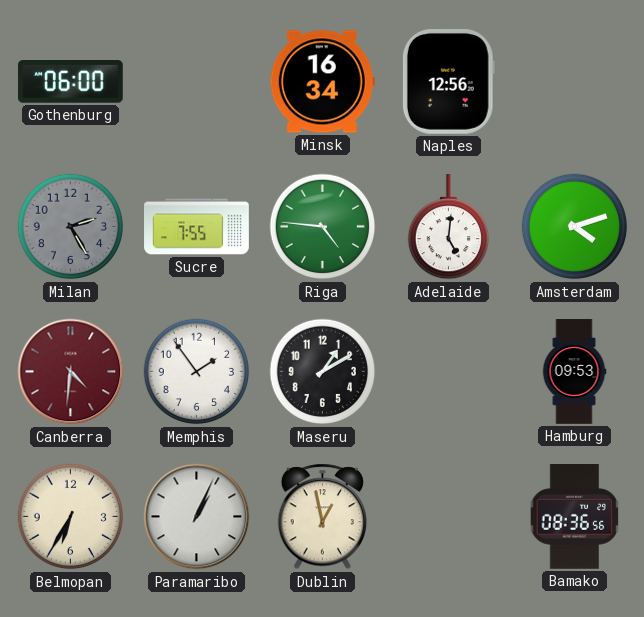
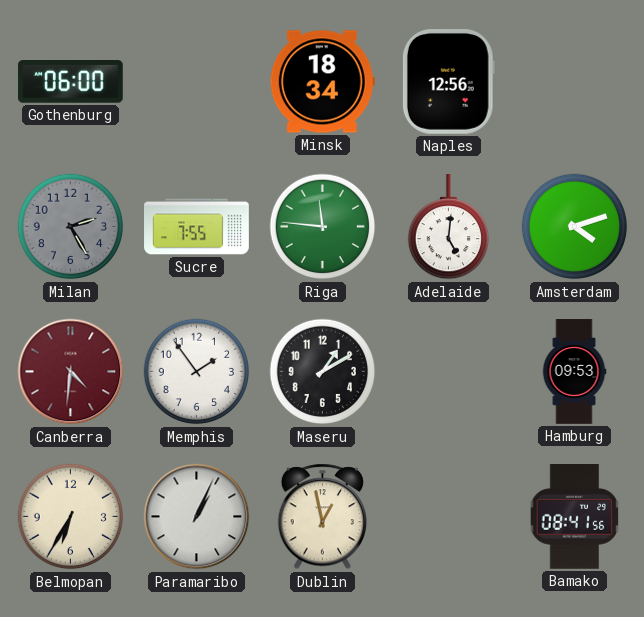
Minsk: 16:34 -> 18:34 (322, 82)
Riga: 4:46 -> 11:46 (323, 227)
Bamako: 08:36 -> 08:41 (575, 517)
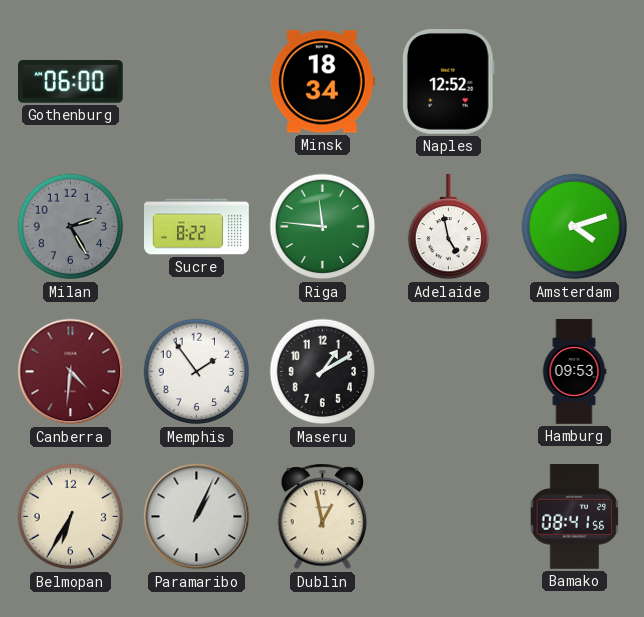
Naples: 12:56 -> 12:52 (448, 82)
Sucre: 7:55 -> 8:22 (197, 227)
Adelaide: 5:01 -> 4:58 (448, 228)
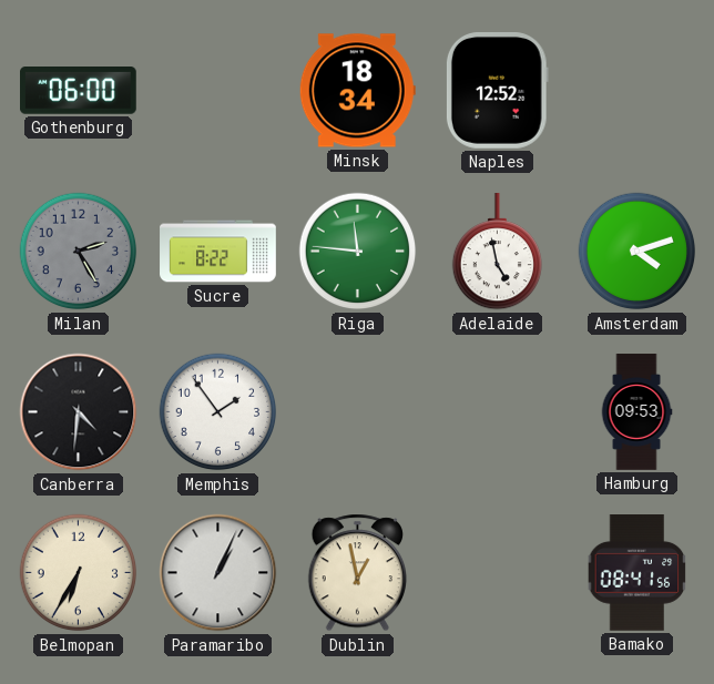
Canberra dial: burgundy -> black (79, 412)
Maseru: 1:10 -> none (323, 372)
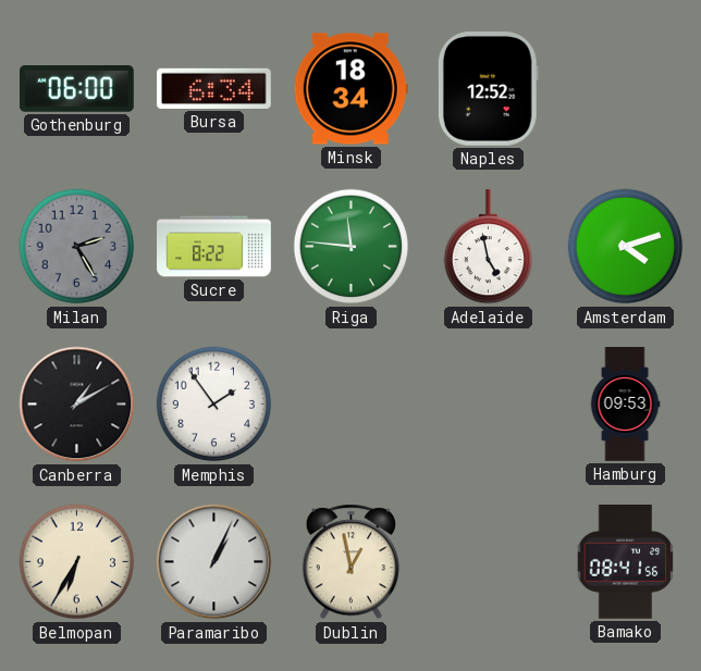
Bursa: none -> 6:34 (214, 88)
Canberra: 4:31 -> 1:10 (77, 405)
